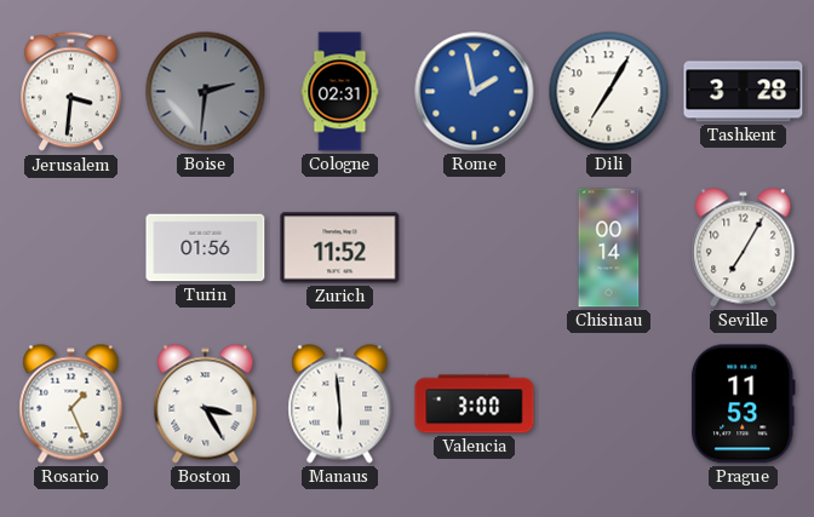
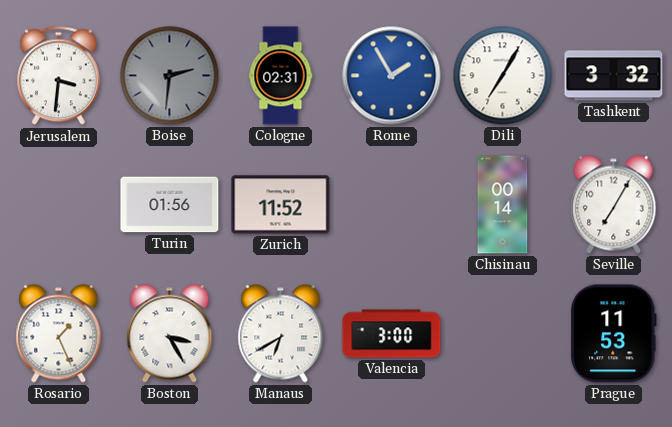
Rome: 1:58 -> 1:55 (392, 76)
Tashkent: 3:28 -> 3:32 (614, 76)
Manaus: 5:59 -> 6:40 (281, 334)
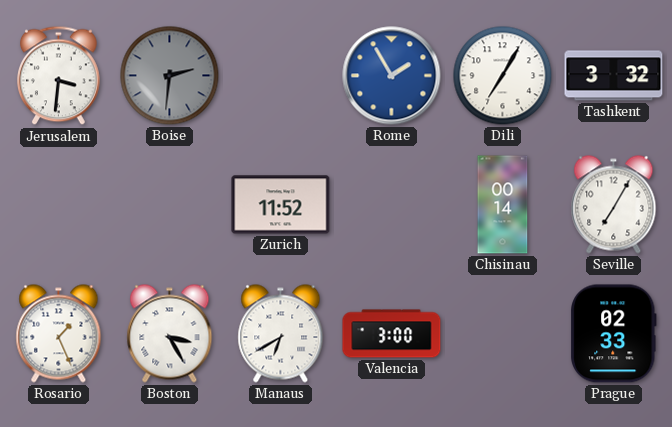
Cologne: 02:31 -> none (281, 76)
Turin: 01:56 -> none (170, 205)
Prague: 11:53 -> 02:33 (614, 334)
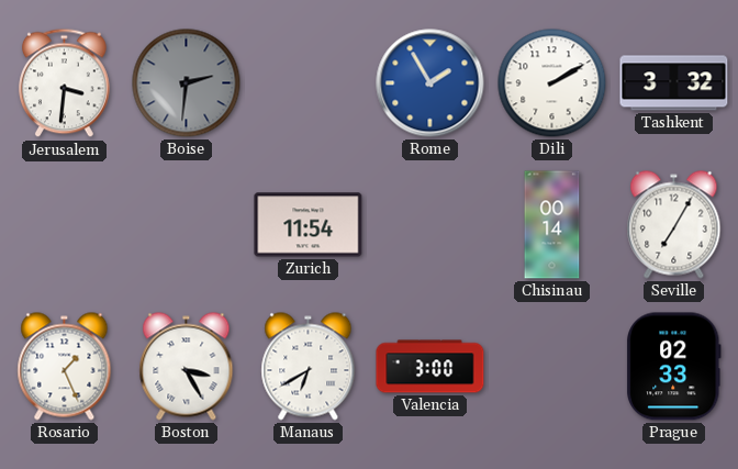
Dili: 7:05 -> 2:10 (552, 83)
Zurich: 11:52 -> 11:54 (309, 225)
